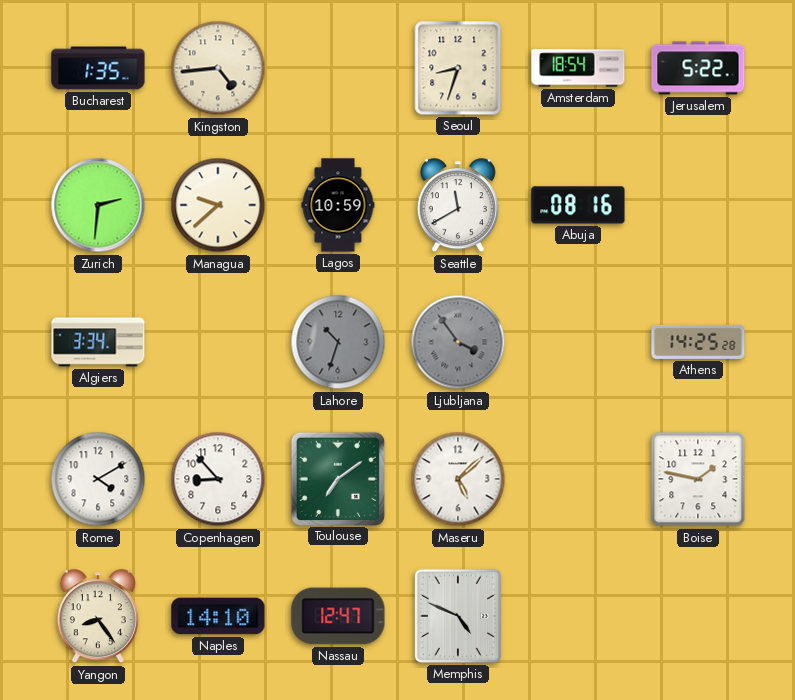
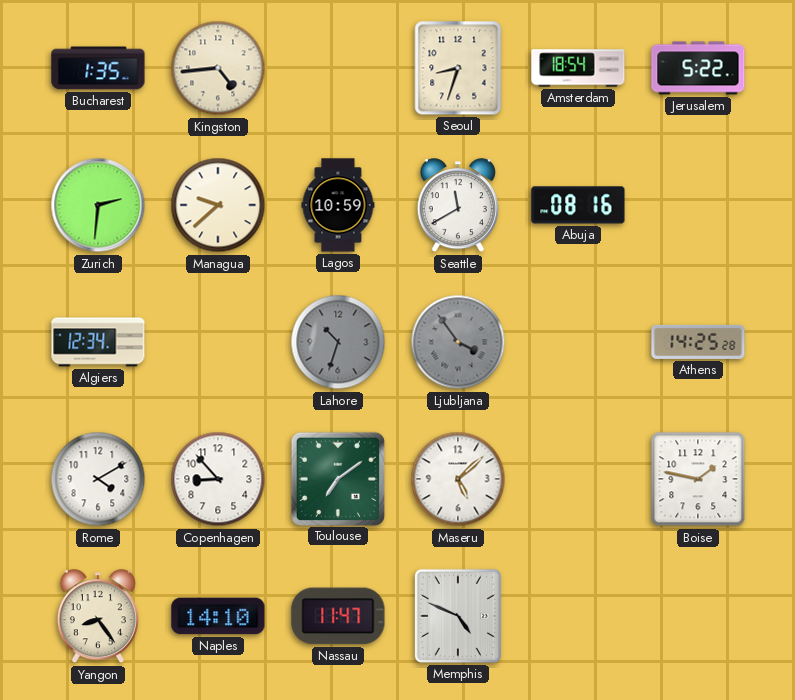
Algiers: 3:34 -> 12:34 (98, 342)
Nassau: 12:47 -> 11:47 (338, 616)
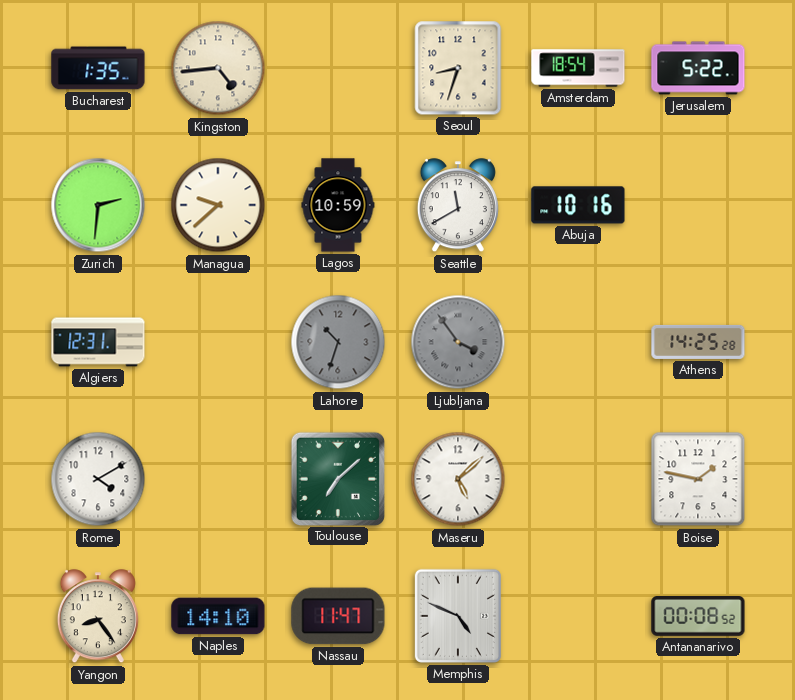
Abuja: 08:16 -> 10:16 (578, 205)
Algiers: 12:34 -> 12:31 (98, 342)
Copenhagen: 8:53 -> none (218, 479)
Toulouse: 7:09 -> 7:08 (337, 478)
Antananarivo: none -> 00:08 (698, 617)
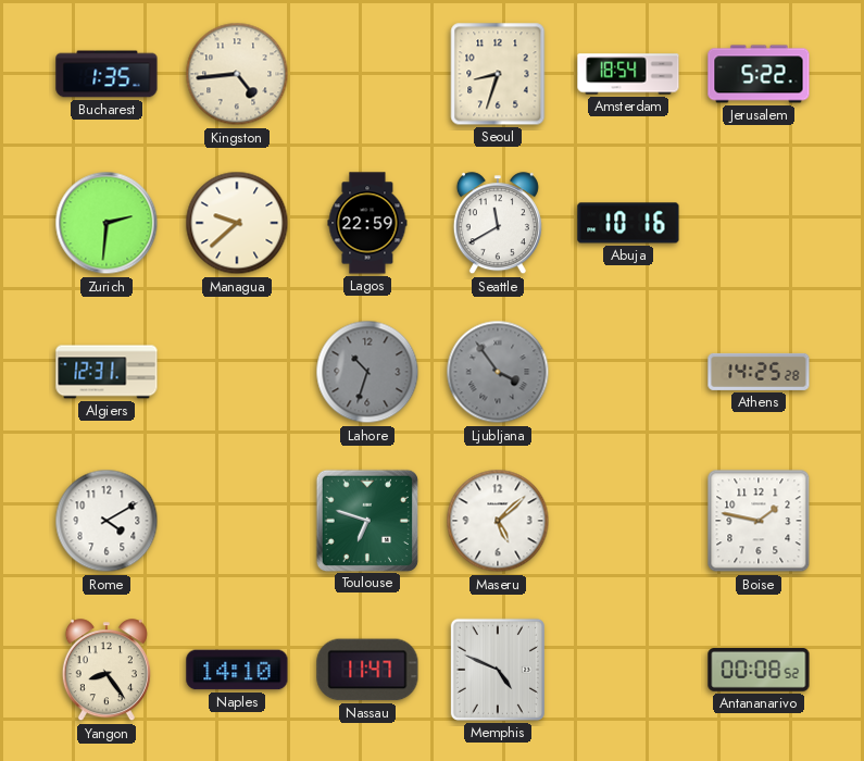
Lagos: 10:59 -> 22:59 (367, 223)
Toulouse: 7:08 -> 6:48 (366, 520)
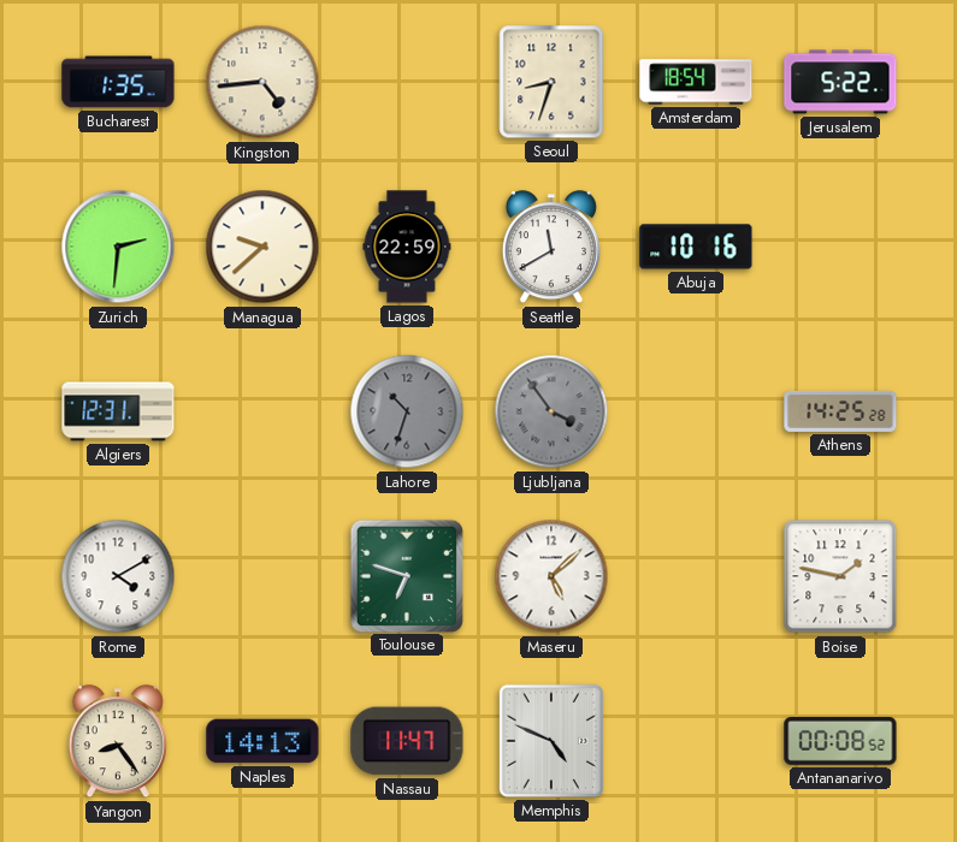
Naples: 14:10 -> 14:13 (262, 741)
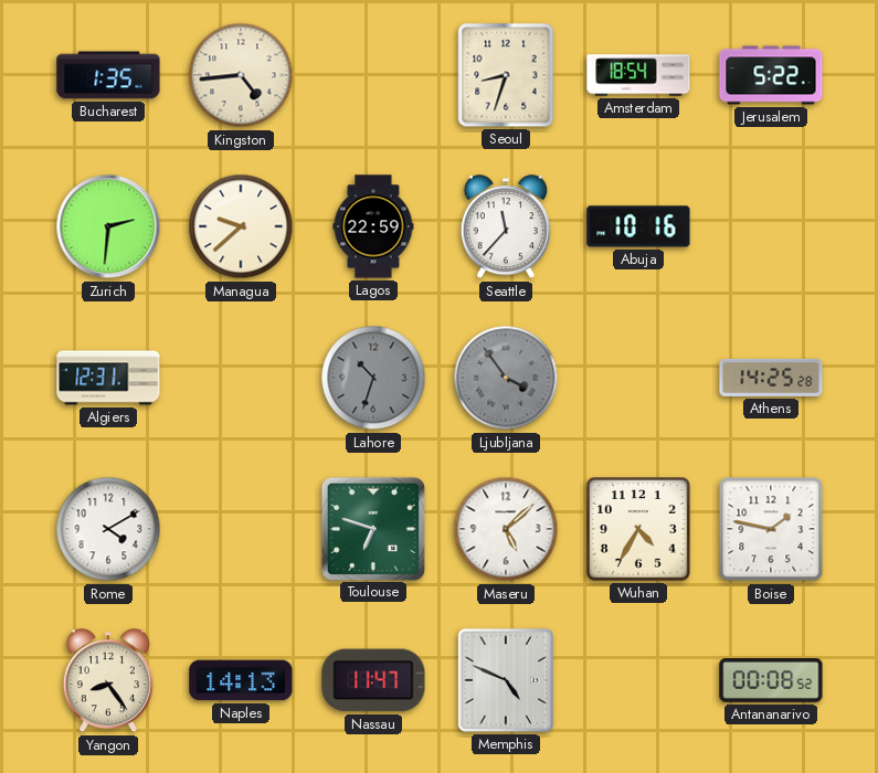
Seattle: 11:40 -> 11:37 (506, 227)
Wuhan: none -> 4:35 (638, 529)
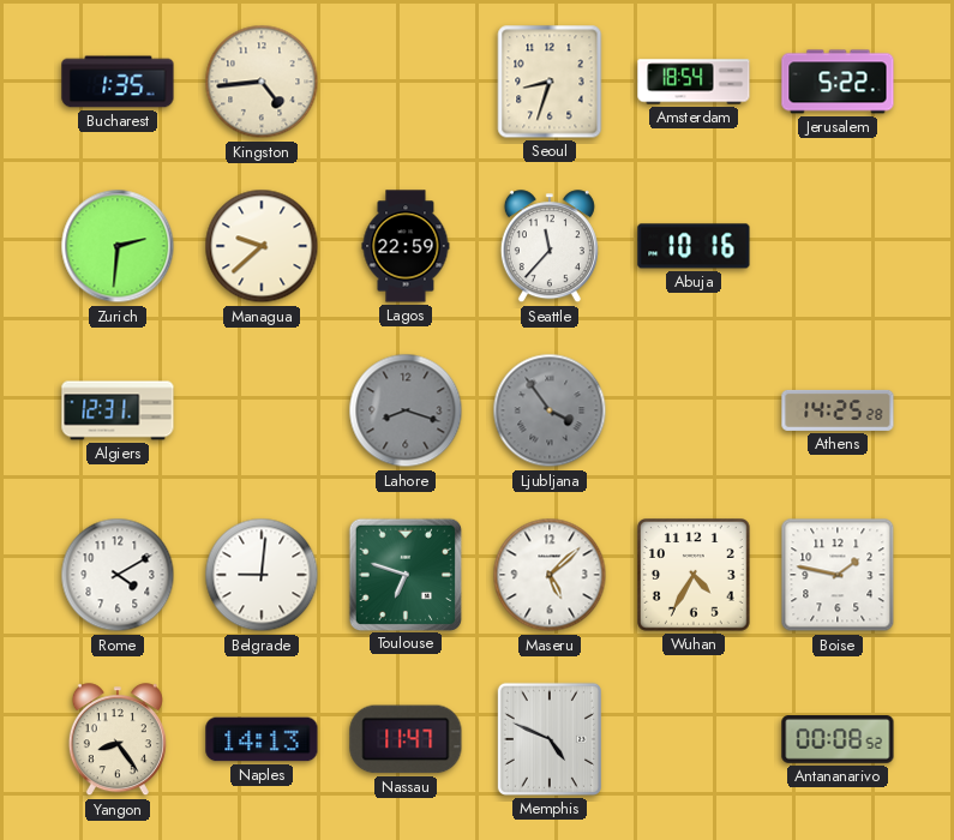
Lahore: 10:33 -> 8:18 (406, 410)
Belgrade: none -> 9:01 (262, 575)
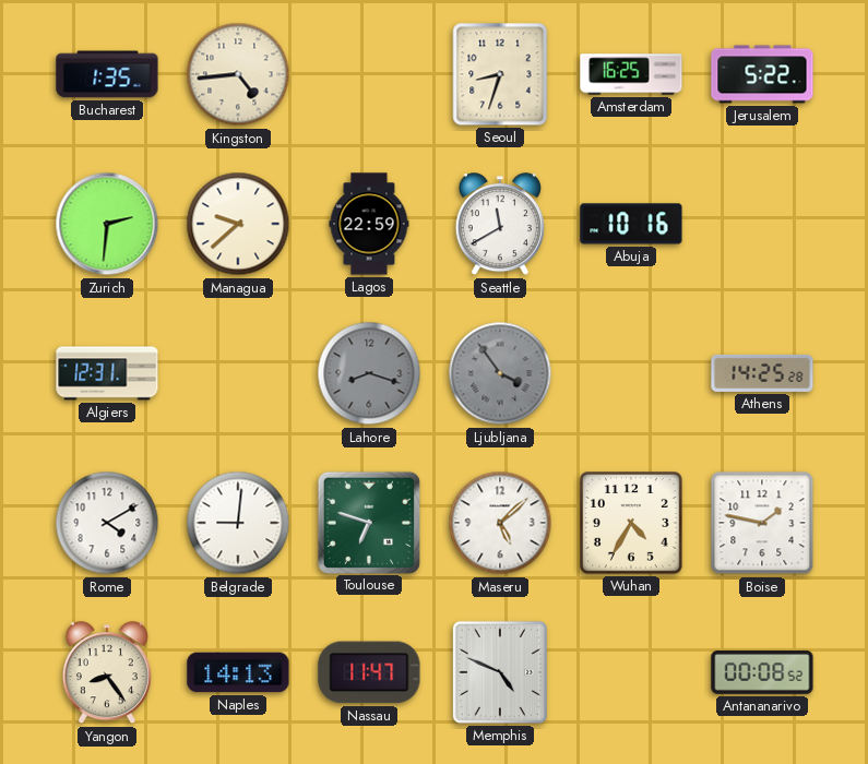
Amsterdam: 18:54 -> 16:25 (631, 74)
Seattle: 11:37 -> 11:40 (500, 225)
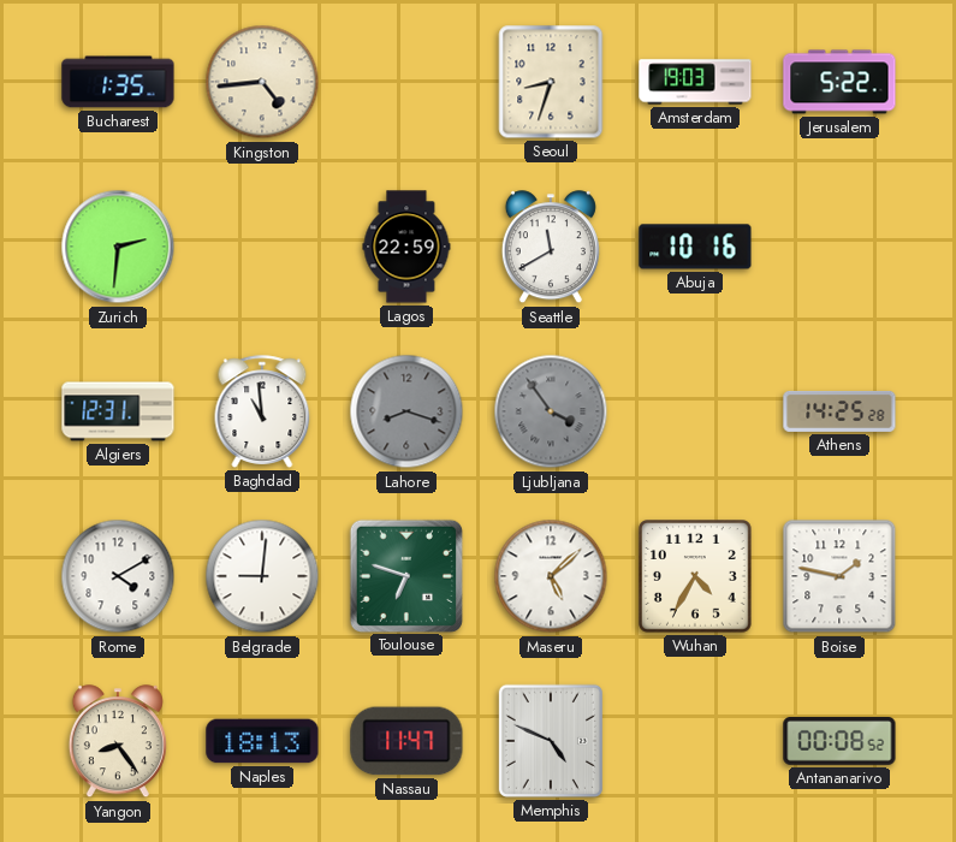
Amsterdam: 16:25 -> 19:03 (695, 82)
Managua: 9:38 -> none (238, 224)
Baghdad: none -> 10:59 (262, 411)
Naples: 14:13 -> 18:13 (262, 741)
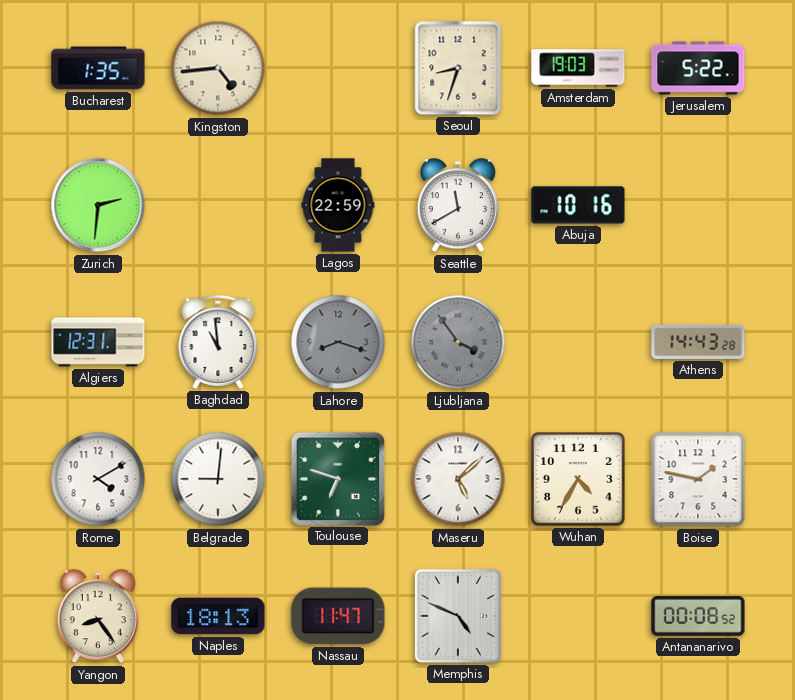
Athens: 14:25 -> 14:43 (698, 342)
